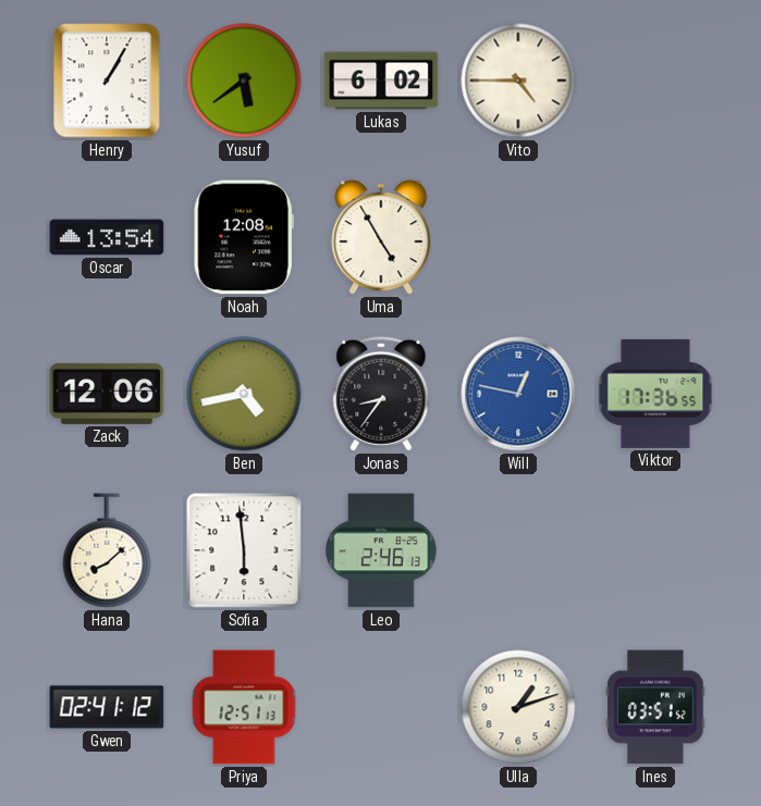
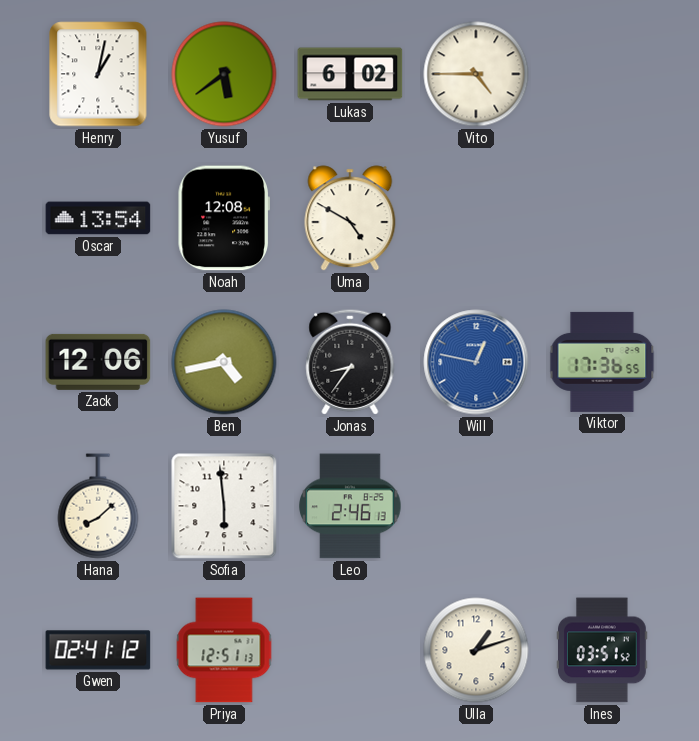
Henry: 1:05 -> 1:02 (98, 74)
Uma: 4:55 -> 4:50 (350, 218)
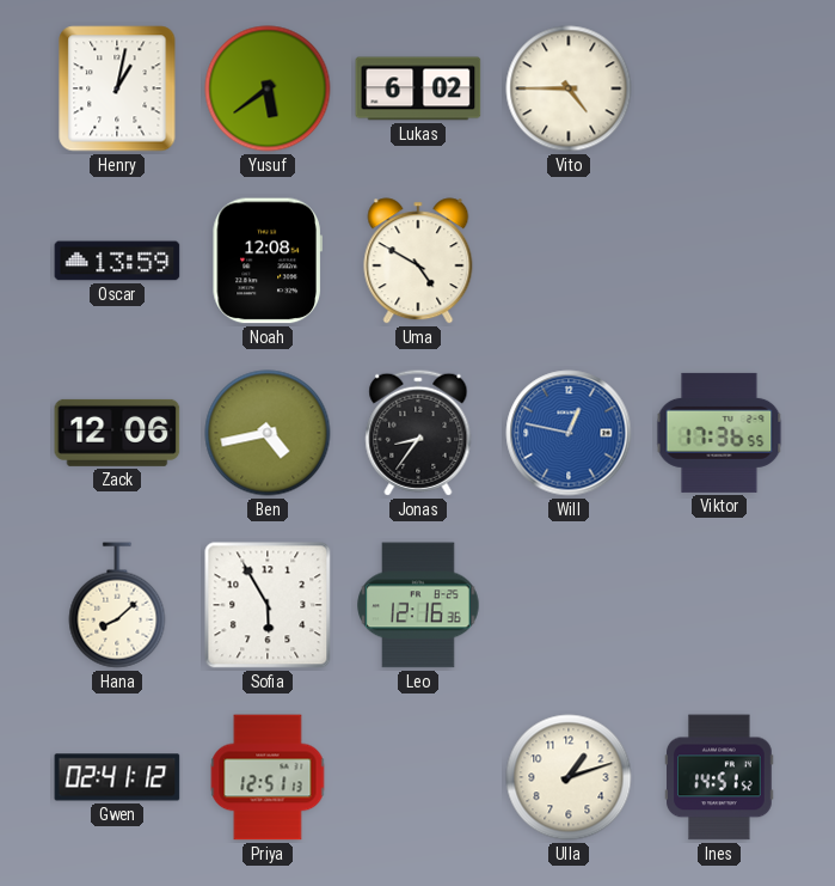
Oscar: 13:54 -> 13:59 (117, 261)
Sofia: 5:59 -> 5:55 (268, 605)
Leo: 2:46 -> 12:16 (418, 605)
Ines: 03:51 -> 14:51 (719, 777)
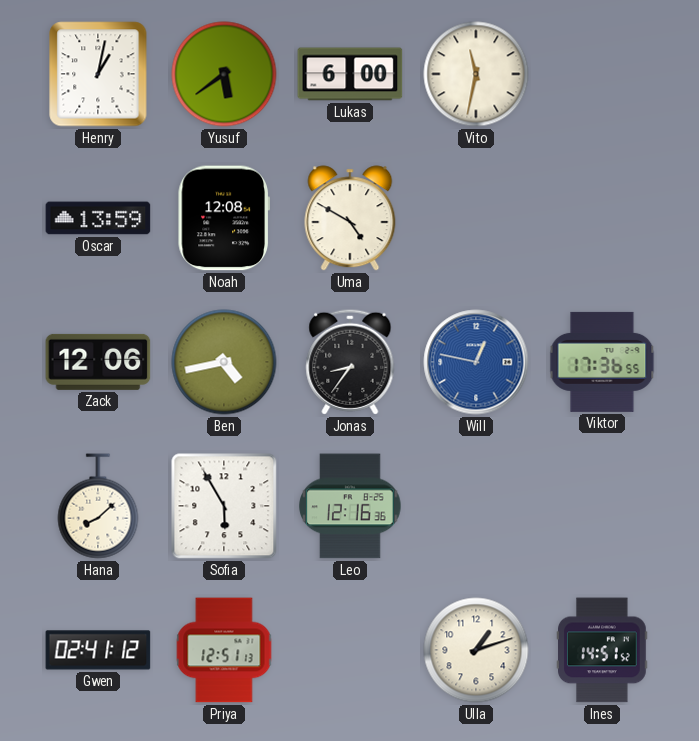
Lukas: 6:02 -> 6:00 (350, 74)
Vito: 4:45 -> 11:32 (476, 74)
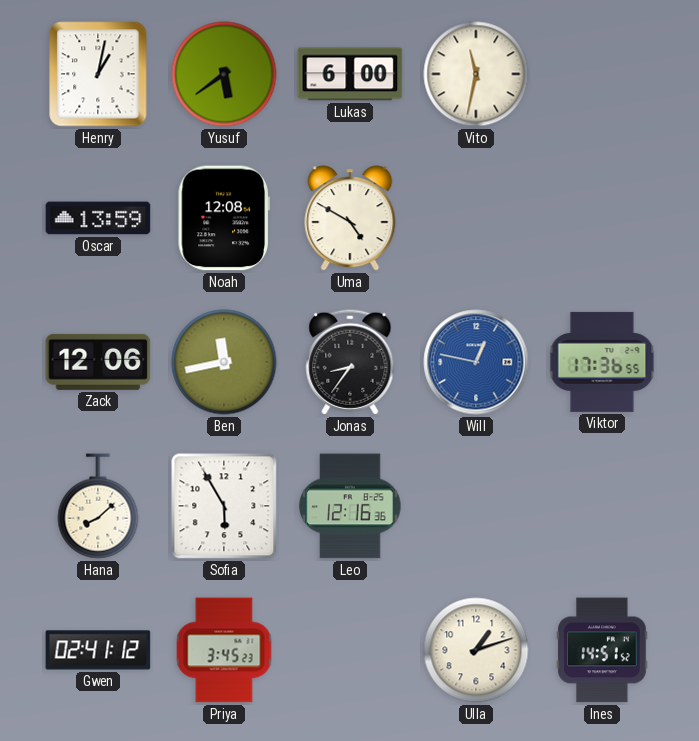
Ben: 4:43 -> 11:43 (224, 362)
Priya: 12:51 -> 3:45 (224, 650)
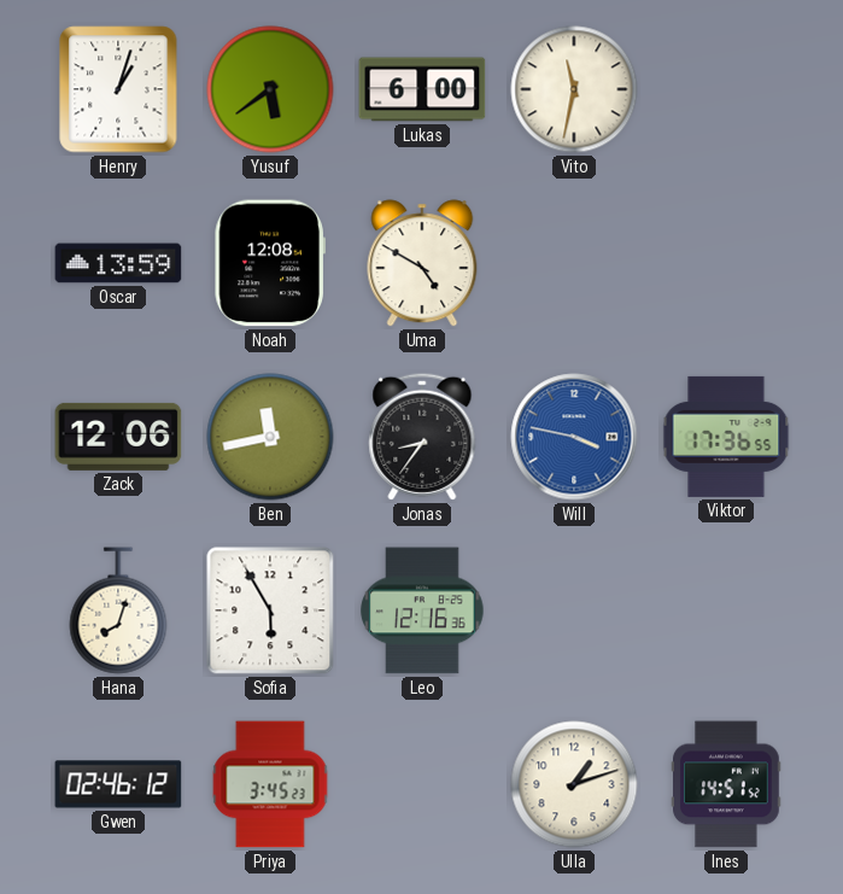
Henry: 1:02 -> 1:03 (118, 89)
Will: 12:47 -> 3:47 (574, 437)
Hana: 8:08 -> 8:03 (118, 610)
Gwen: 02:41 -> 02:46 (118, 784)
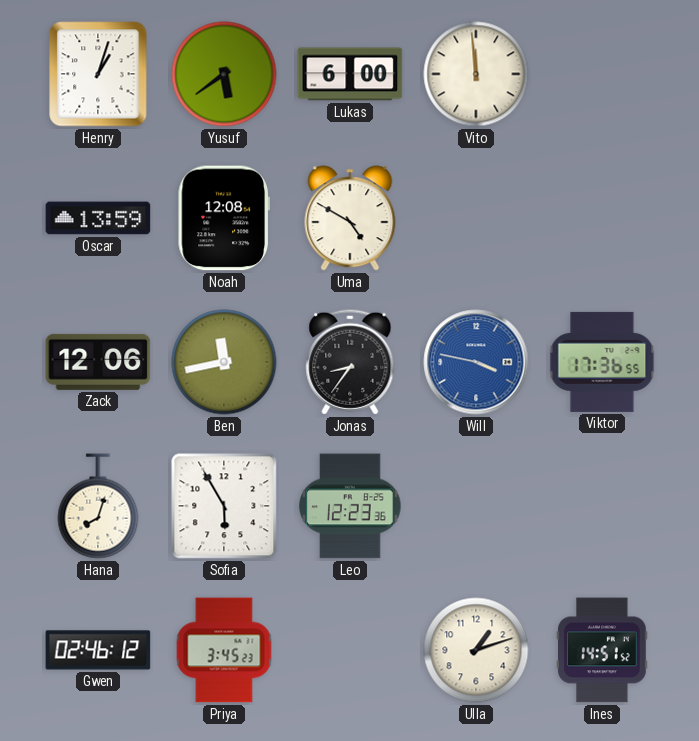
Vito: 11:32 -> 11:59 (476, 74)
Leo: 12:16 -> 12:23 (350, 506)
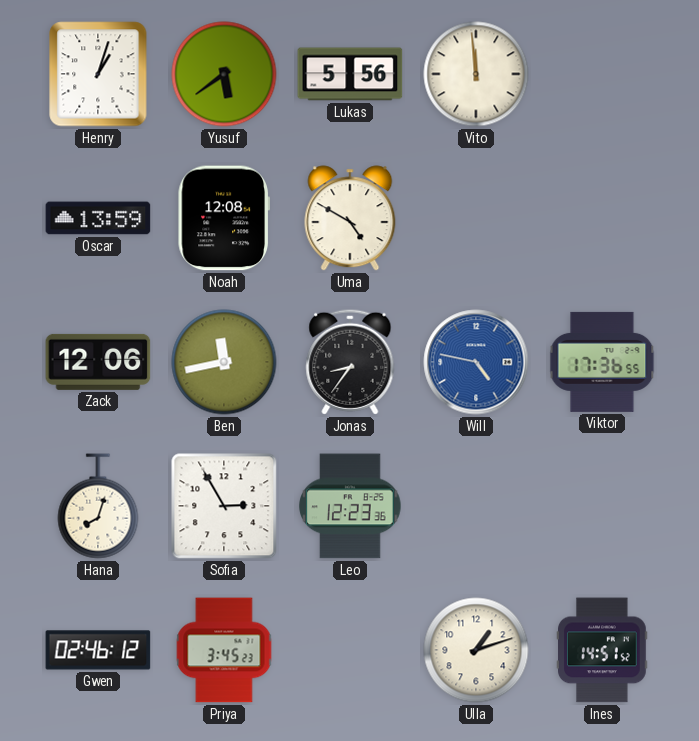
Lukas: 6:00 -> 5:56 (350, 74)
Will: 3:47 -> 4:47 (476, 362)
Sofia: 5:55 -> 2:55 (224, 506)
